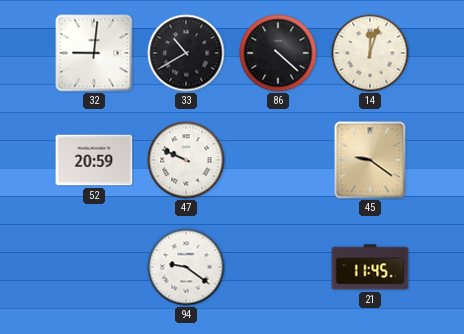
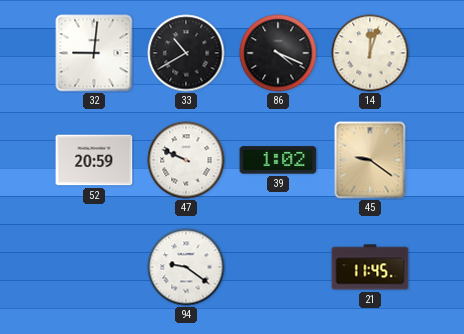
86: 4:22 -> 4:19 (278, 53)
39: none -> 1:02 (278, 160)
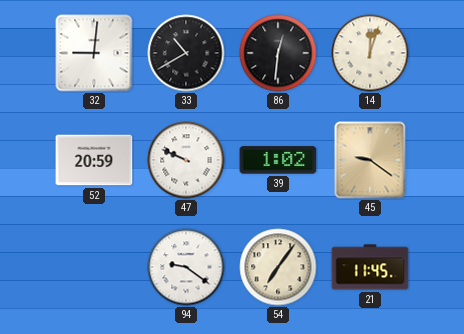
86: 4:19 -> 12:31 (278, 53)
54: none -> 7:06 (278, 267)
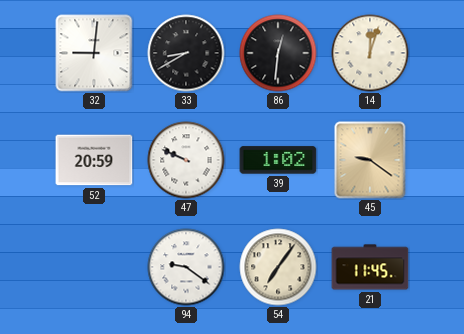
33: 10:40 -> 8:40 (186, 53)
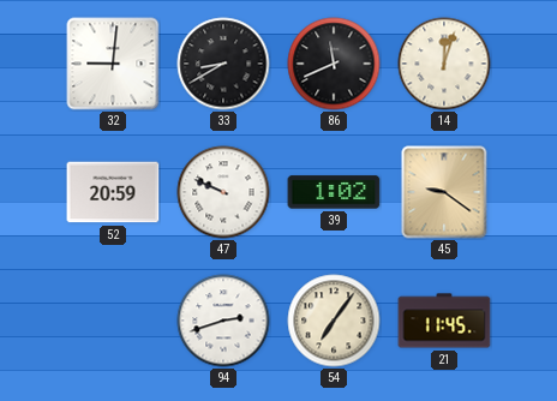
86: 12:31 -> 11:41 (334, 64)
94: 9:21 -> 2:42 (223, 321)
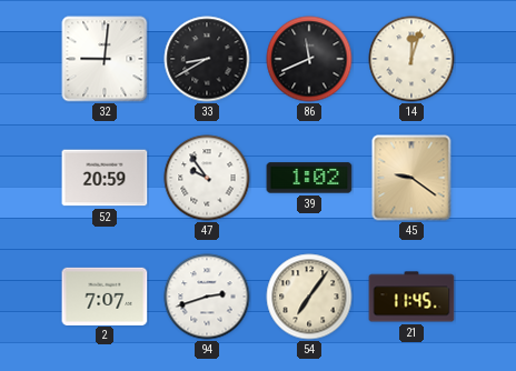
47: 9:49 -> 9:54 (207, 178)
2: none -> 7:07 (105, 295)
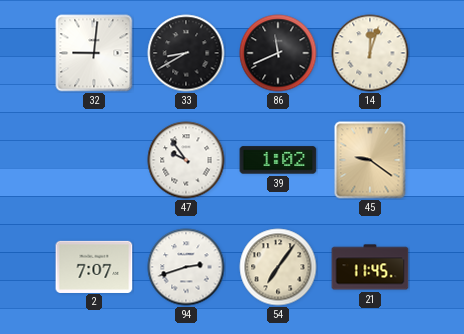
52: 20:59 -> none (105, 178)
